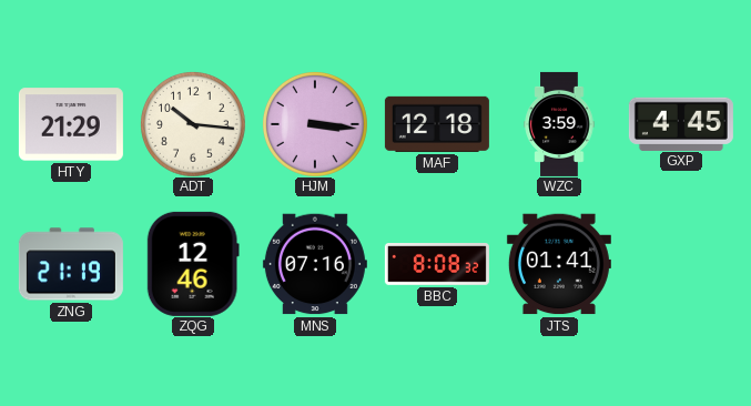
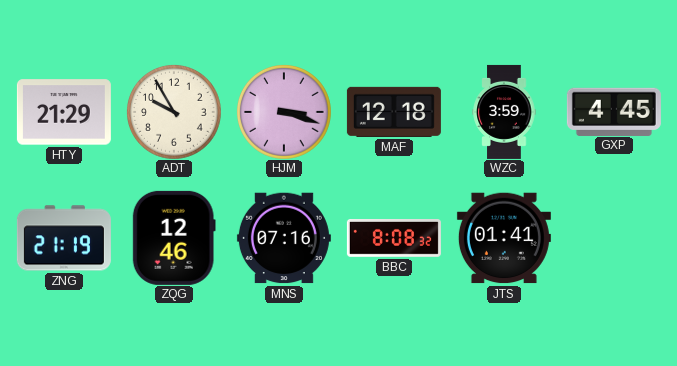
ADT: 10:16 -> 9:55 (174, 112)
HJM: 3:16 -> 3:18 (284, 112)
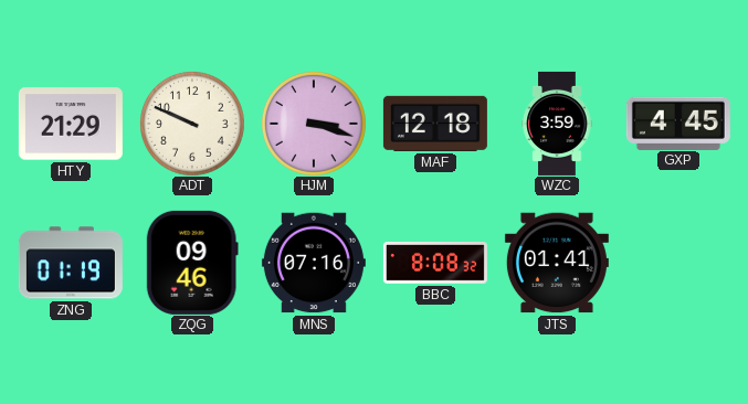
ADT: 9:55 -> 9:49 (192, 124)
ZNG: 21:19 -> 01:19 (71, 263)
ZQG: 12:46 -> 09:46 (192, 263)
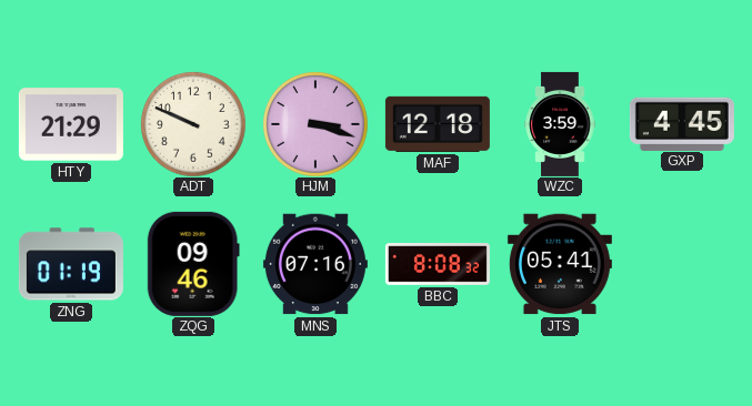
JTS: 01:41 -> 05:41 (560, 264)
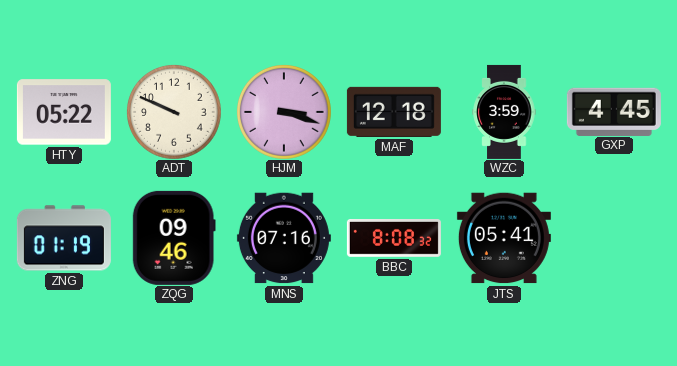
HTY: 21:29 -> 05:22 (64, 112)
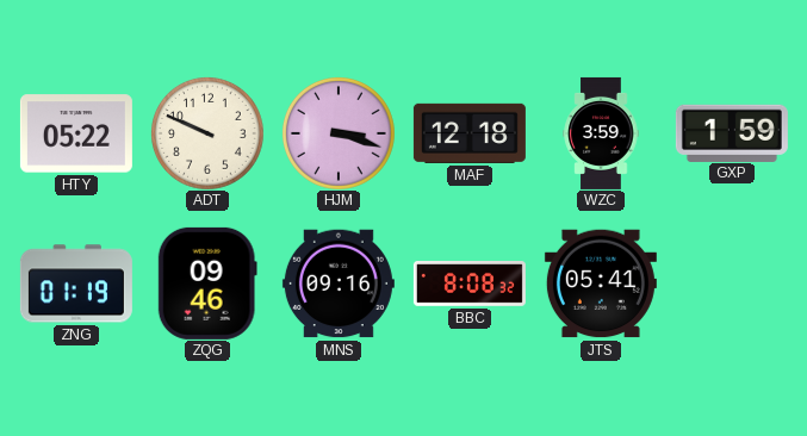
GXP: 4:45 -> 1:59 (732, 132)
MNS: 07:16 -> 09:16 (339, 284)
